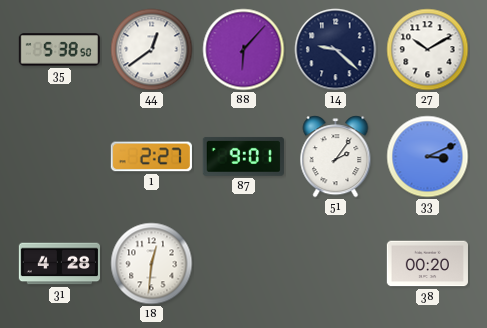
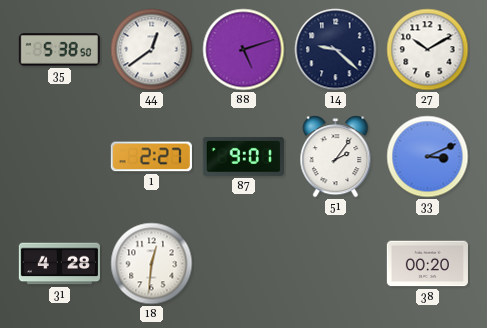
88: 6:07 -> 5:12 (244, 50)
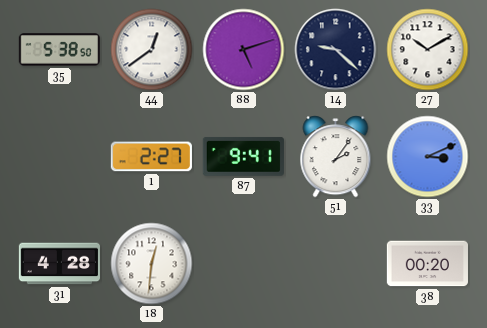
87: 9:01 -> 9:41 (243, 157)
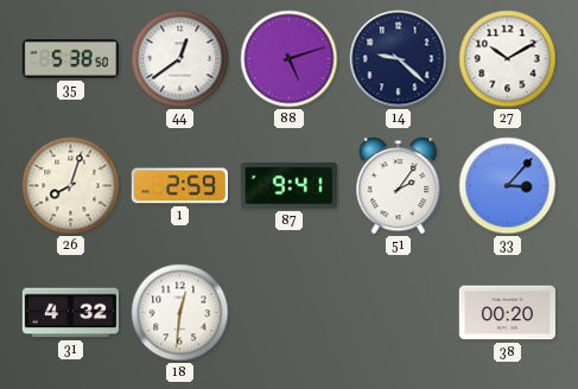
26: none -> 8:03 (71, 186)
1: 2:27 -> 2:59 (179, 186)
33: 3:11 -> 3:07 (508, 186)
31: 4:28 -> 4:32 (70, 313)
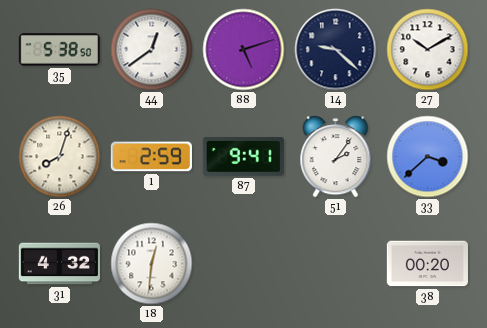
33: 3:07 -> 3:38 (428, 157)
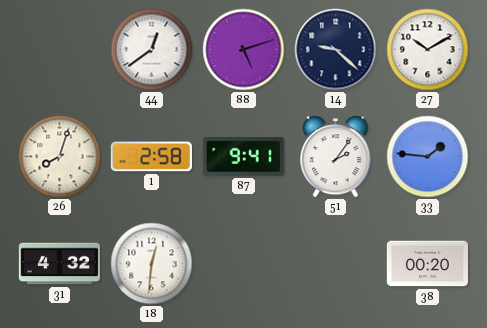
35: 5:38 -> none (59, 50)
1: 2:59 -> 2:58 (151, 157)
33: 3:38 -> 1:46 (428, 157)
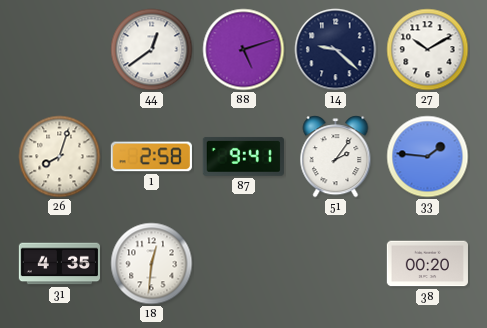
31: 4:32 -> 4:35 (59, 264)
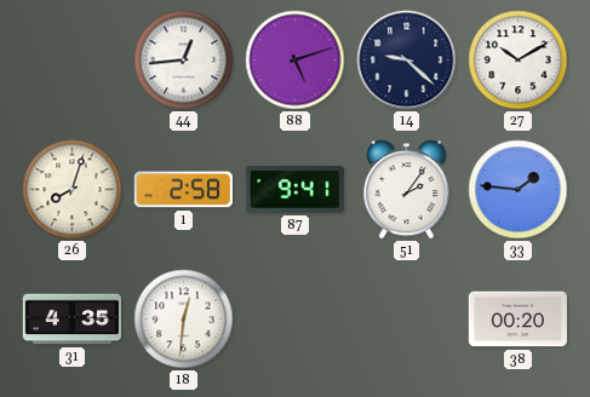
44: 12:39 -> 12:44 (184, 61)
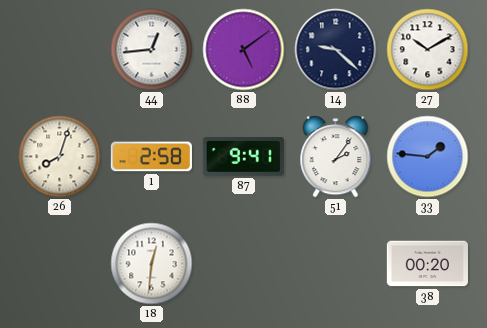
88: 5:12 -> 5:09 (244, 50)
31: 4:35 -> none (71, 320)
